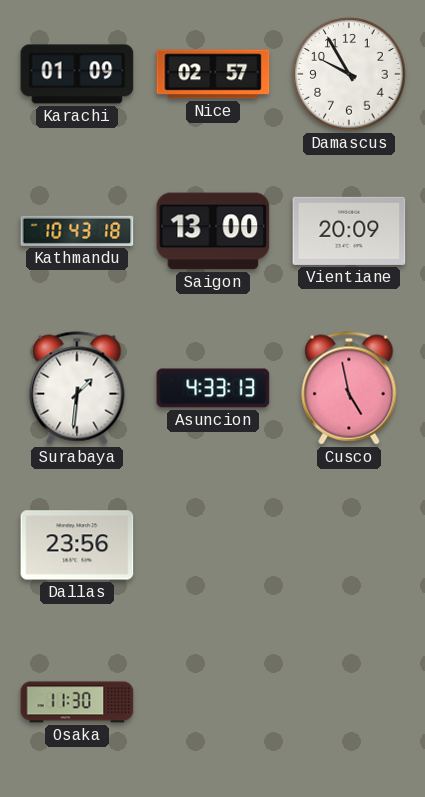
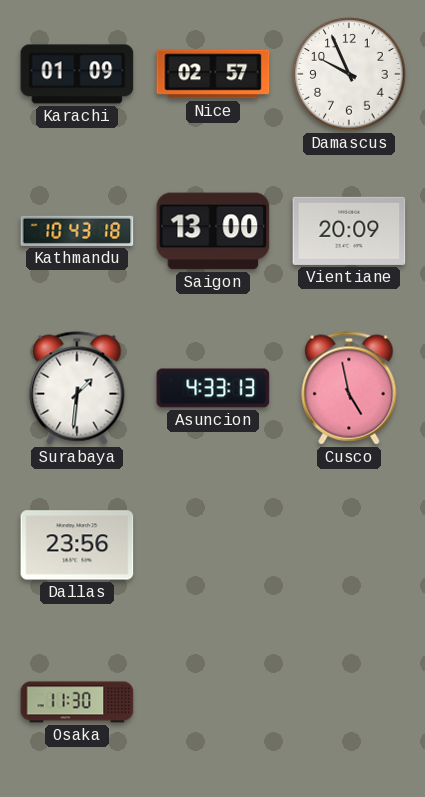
Damascus: 9:55 -> 9:56 (349, 74)
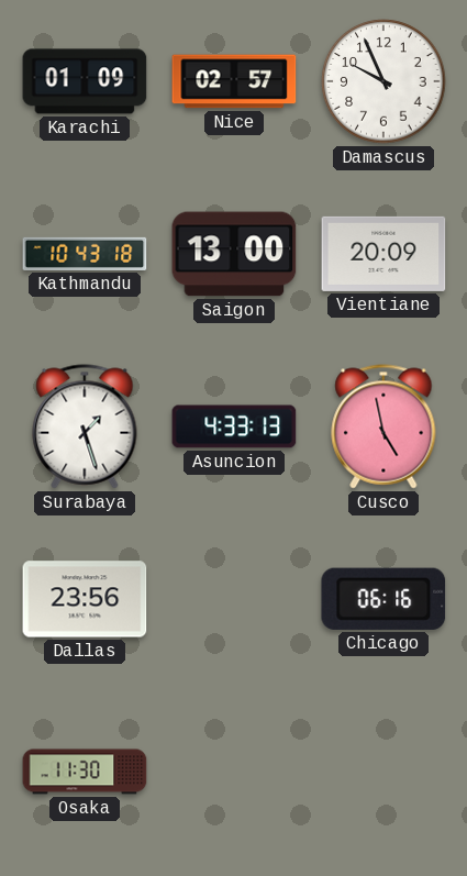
Surabaya: 1:31 -> 1:27 (85, 426)
Chicago: none -> 06:16 (383, 599)
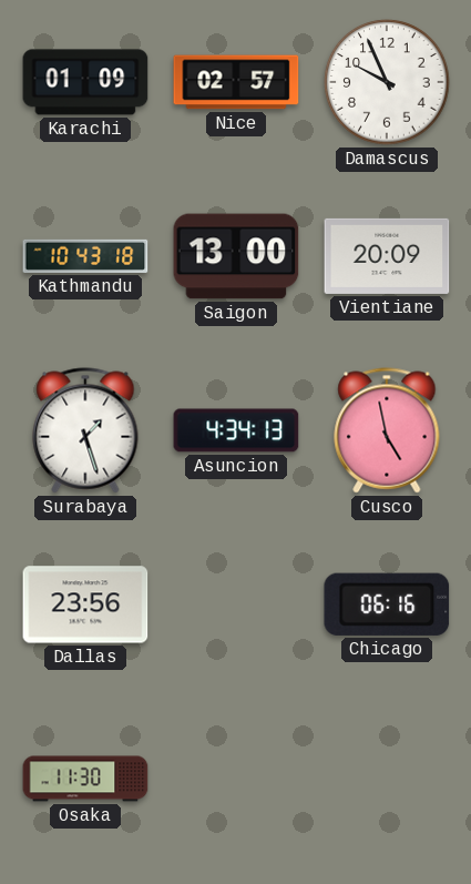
Asuncion: 4:33 -> 4:34 (236, 430)
